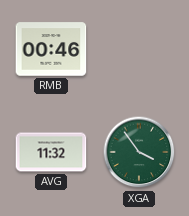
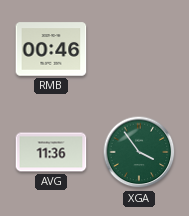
AVG: 11:32 -> 11:36 (51, 152)
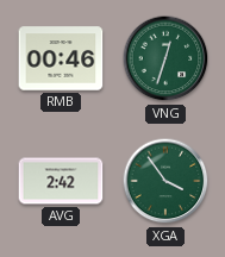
VNG: none -> 12:33 (165, 58)
AVG: 11:36 -> 2:42 (61, 181)
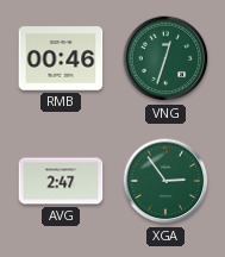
AVG: 2:42 -> 2:47 (61, 181)
XGA: 3:54 -> 2:54 (165, 181)
